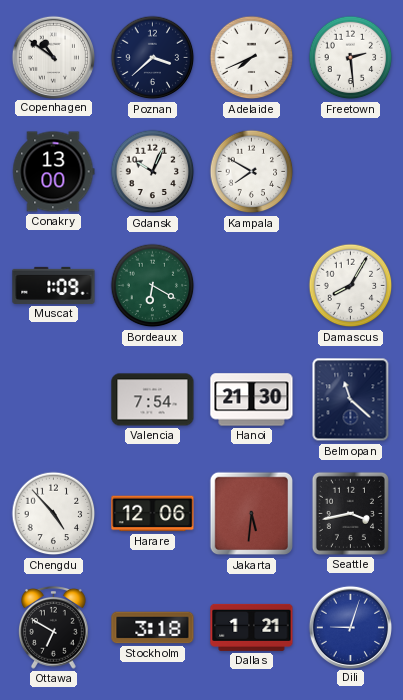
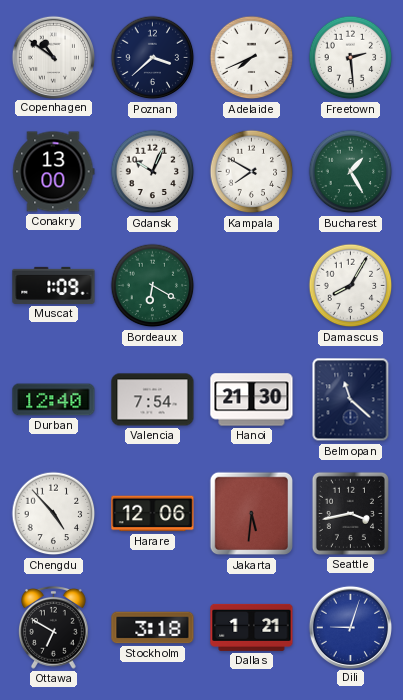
Bucharest: none -> 1:25 (351, 172)
Durban: none -> 12:40 (54, 400)
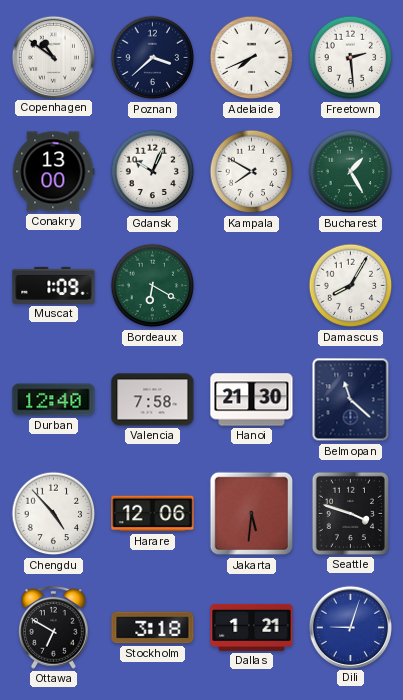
Valencia: 7:54 -> 7:58 (153, 400)
Seattle: 3:43 -> 3:48 (350, 513)
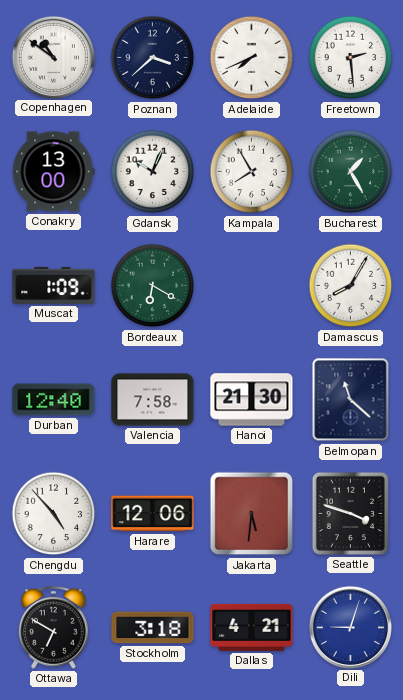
Kampala: 7:50 -> 7:55 (252, 172)
Dallas: 1:21 -> 4:21 (252, 627)
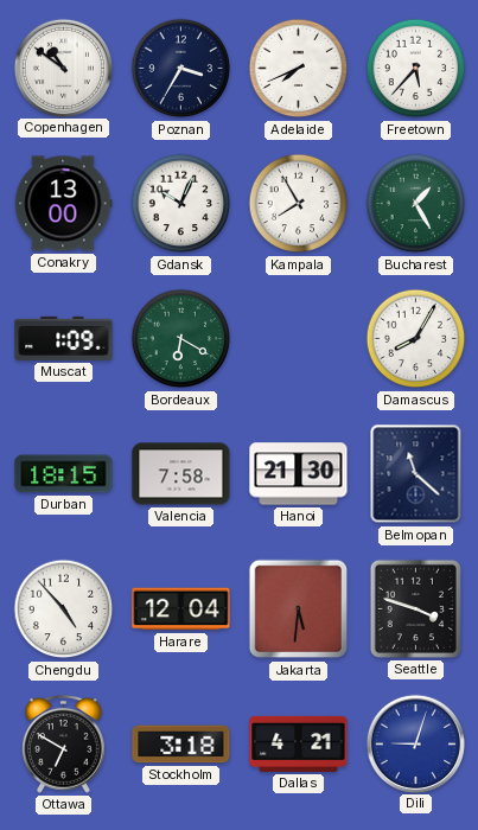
Poznan: 3:38 -> 3:35 (181, 69)
Freetown: 2:29 -> 5:37 (416, 69)
Durban: 12:40 -> 18:15 (64, 474)
Harare: 12:06 -> 12:04 (181, 609)
